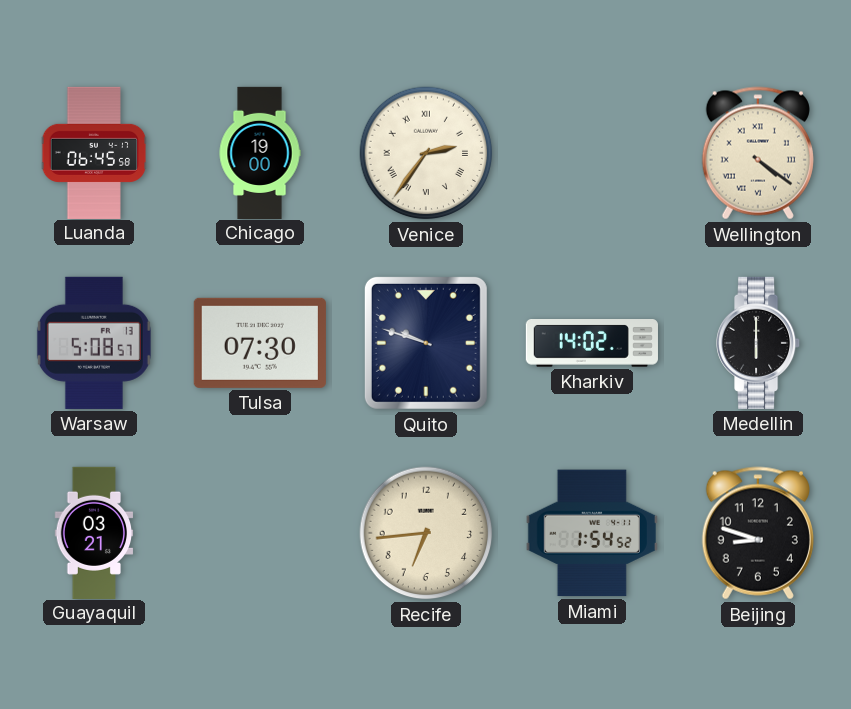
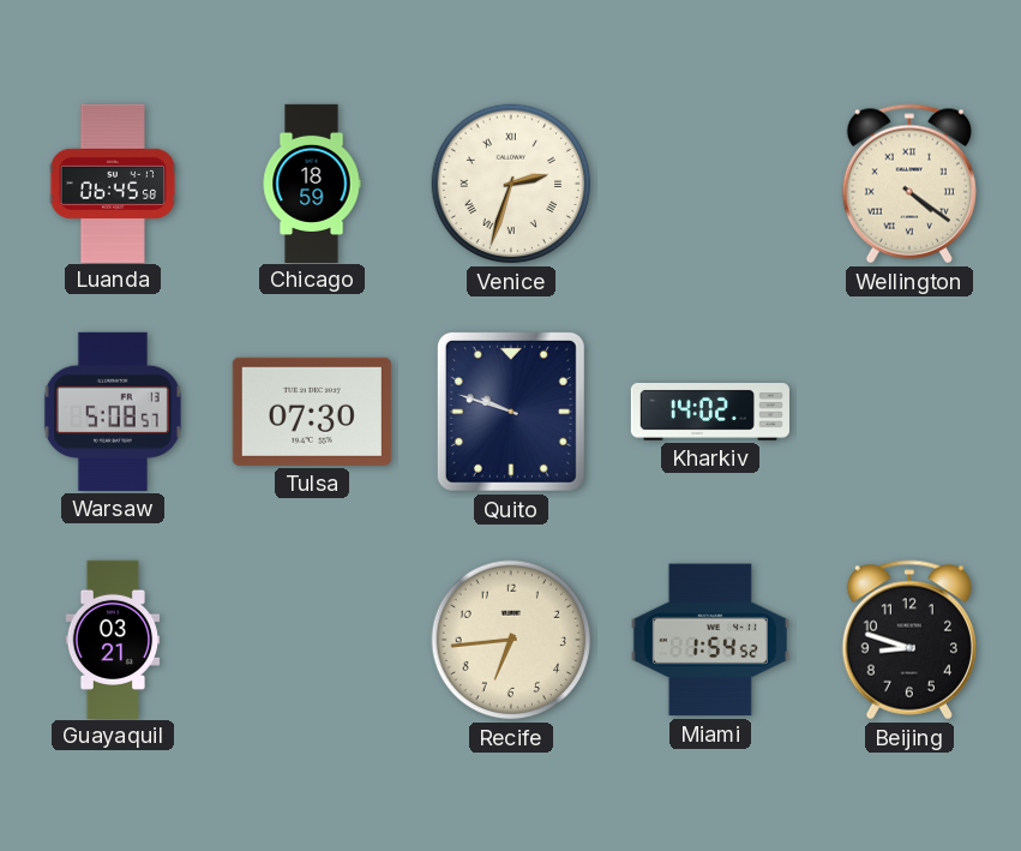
Chicago: 19:00 -> 18:59 (312, 182)
Venice: 2:36 -> 2:33 (511, 184)
Medellin: 6:00 -> none (759, 343)
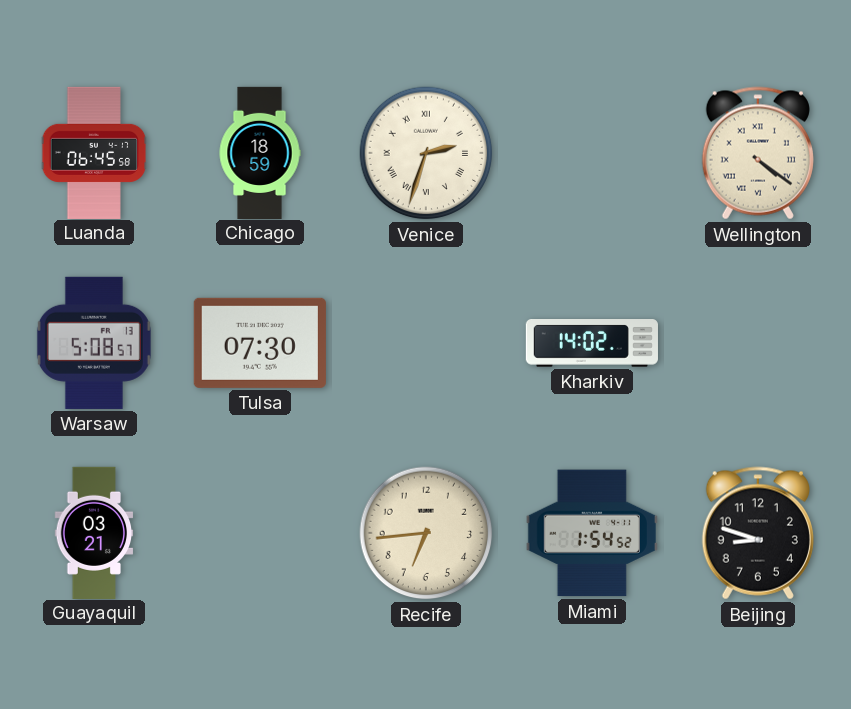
Quito: 9:48 -> none (511, 412)
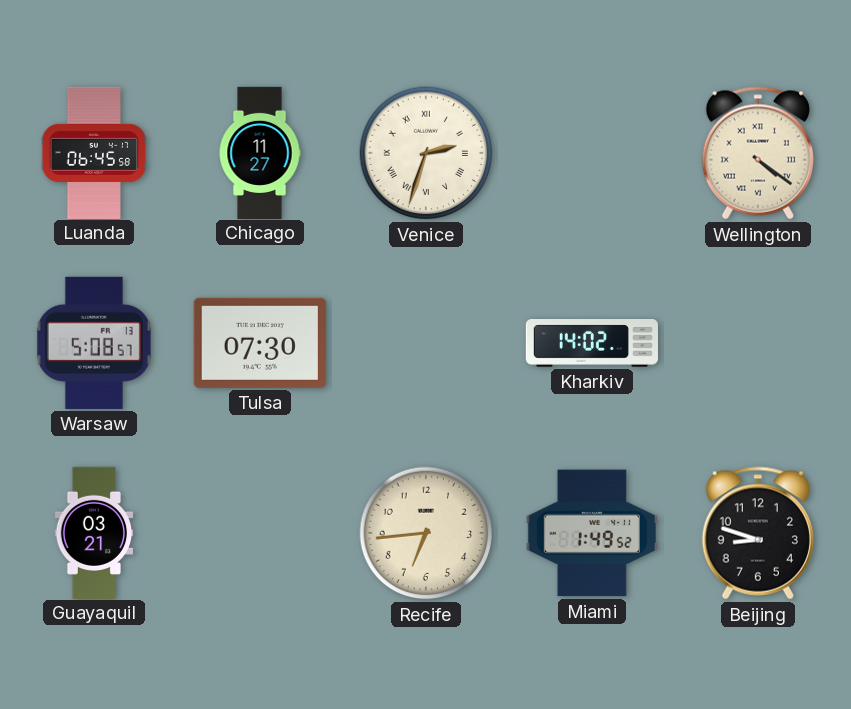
Chicago: 18:59 -> 11:27 (260, 152)
Miami: 1:54 -> 1:49 (592, 533)
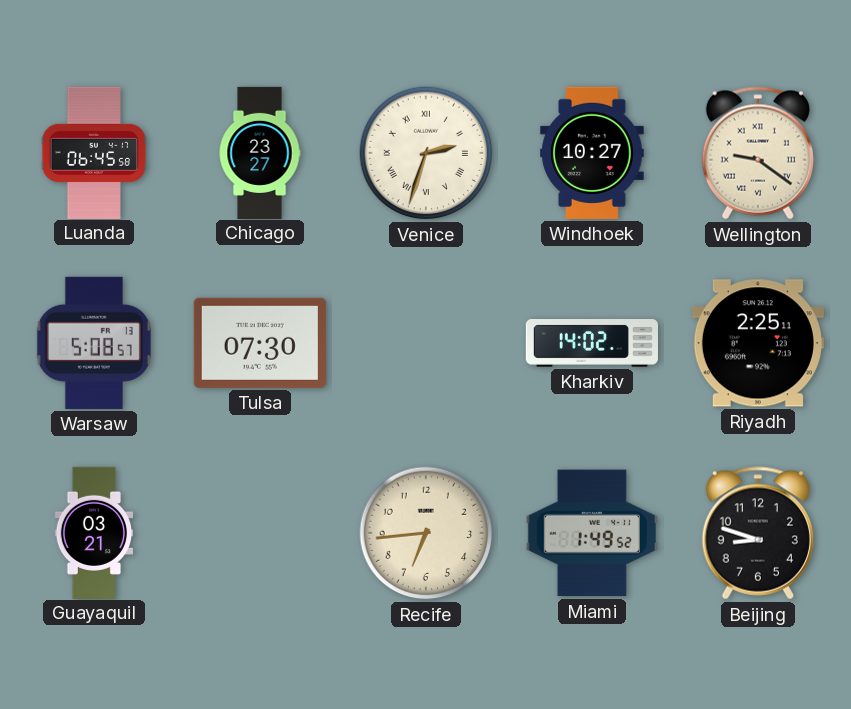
Chicago: 11:27 -> 23:27 (260, 152)
Windhoek: none -> 10:27 (592, 153)
Wellington: 4:21 -> 9:21 (758, 153)
Riyadh: none -> 2:25 (758, 343)
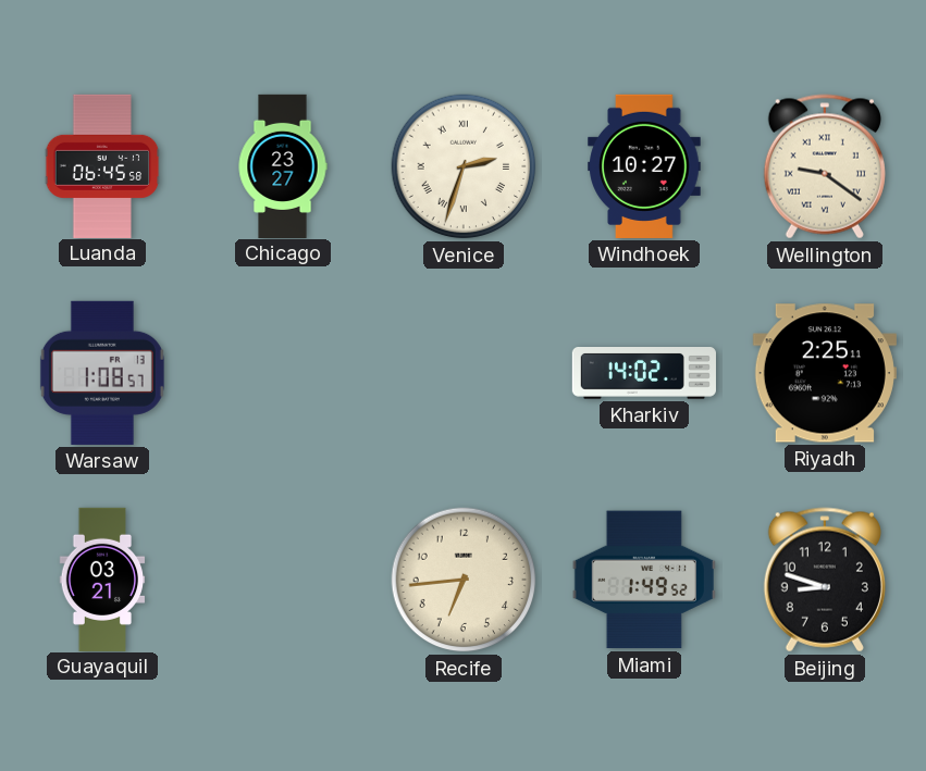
Warsaw: 5:08 -> 1:08 (102, 373)
Tulsa: 07:30 -> none (260, 343)
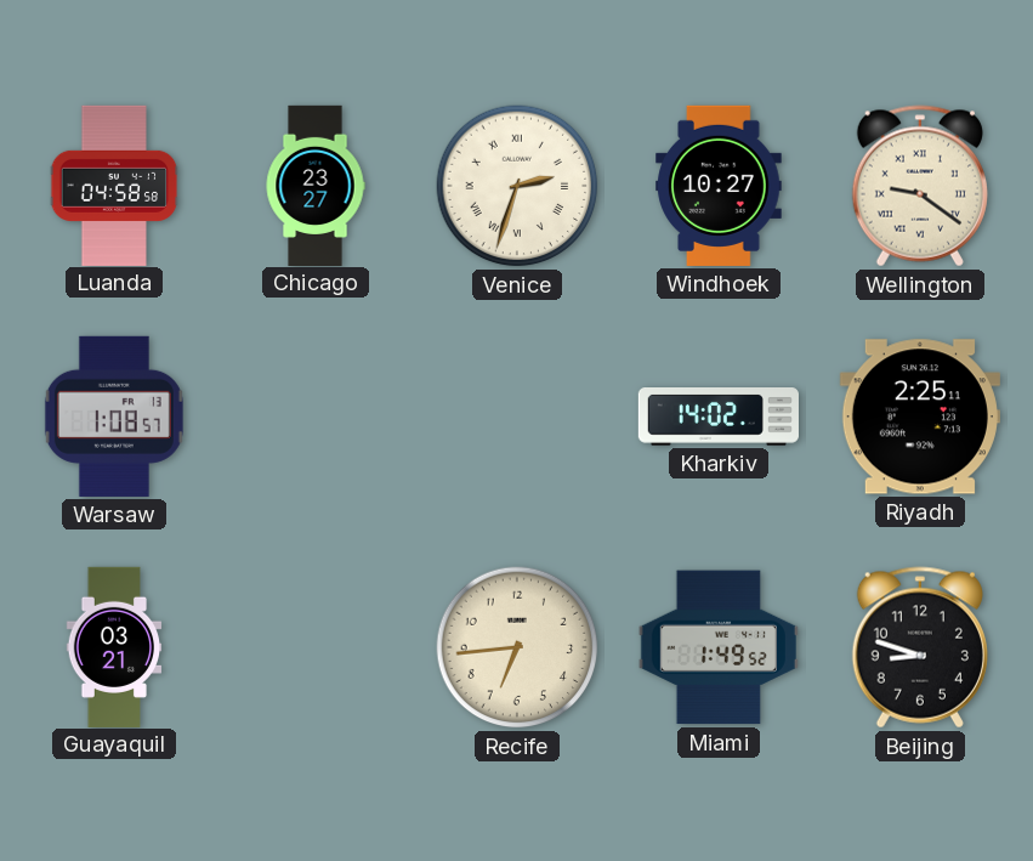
Luanda: 06:45 -> 04:58 (114, 185)
